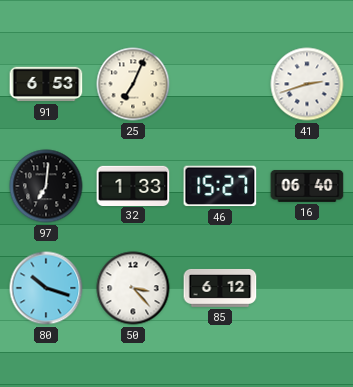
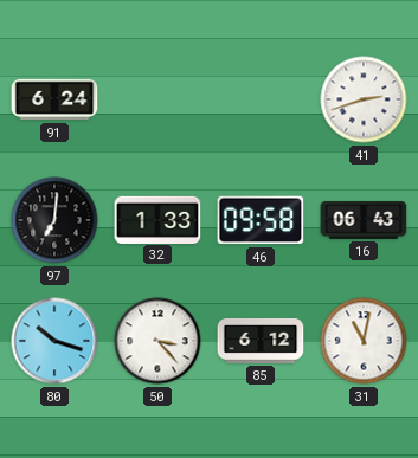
91: 6:53 -> 6:24 (54, 99)
25: 7:04 -> none (133, 84)
46: 15:27 -> 09:58 (261, 220)
16: 06:40 -> 06:43 (364, 220)
31: none -> 11:02 (364, 341)
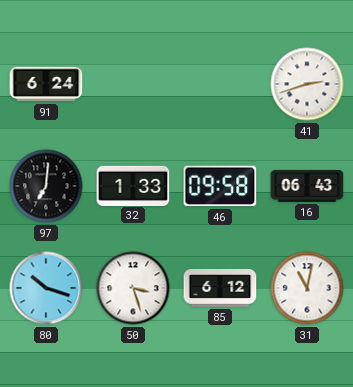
50: 3:23 -> 3:27 (133, 288)
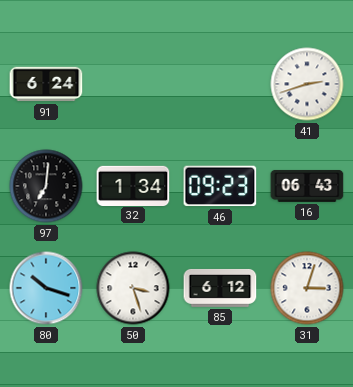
32: 1:33 -> 1:34 (133, 185)
46: 09:58 -> 09:23 (220, 186)
31: 11:02 -> 3:03 (307, 288)
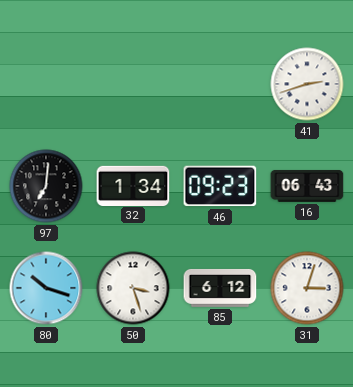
91: 6:24 -> none (46, 84)
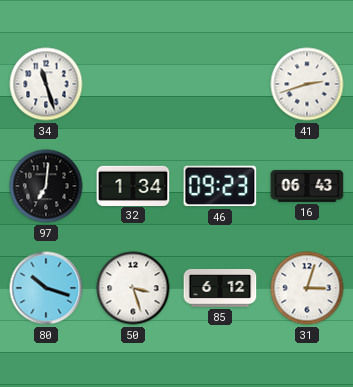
34: none -> 11:27 (46, 84)
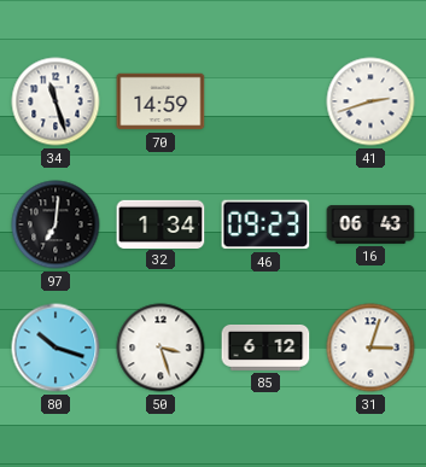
70: none -> 14:59 (161, 101)
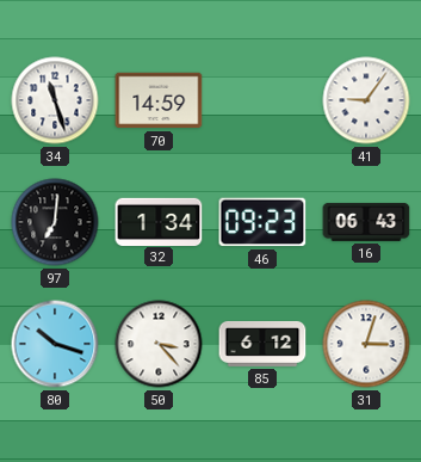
41: 2:42 -> 9:06 (366, 100)
50: 3:27 -> 3:23 (159, 344)
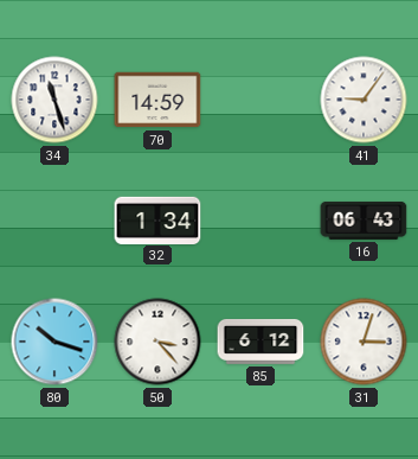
97: 7:01 -> none (55, 222)
46: 09:23 -> none (262, 222)
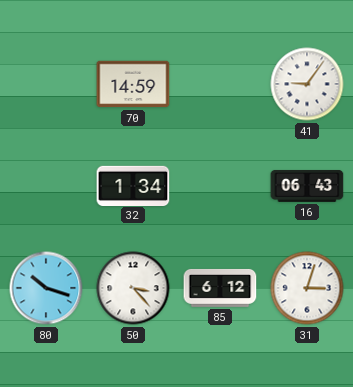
34: 11:27 -> none (54, 100)
